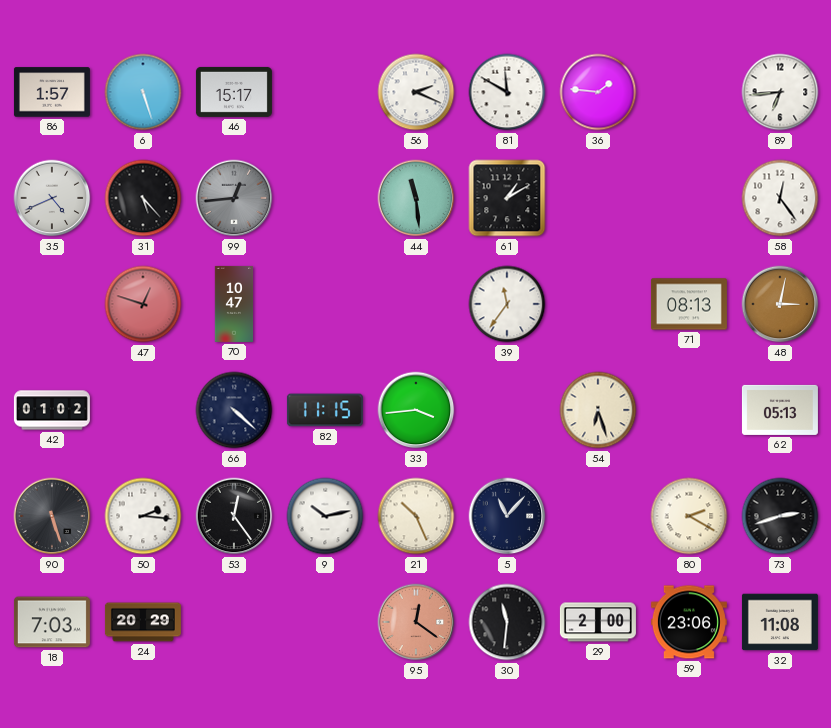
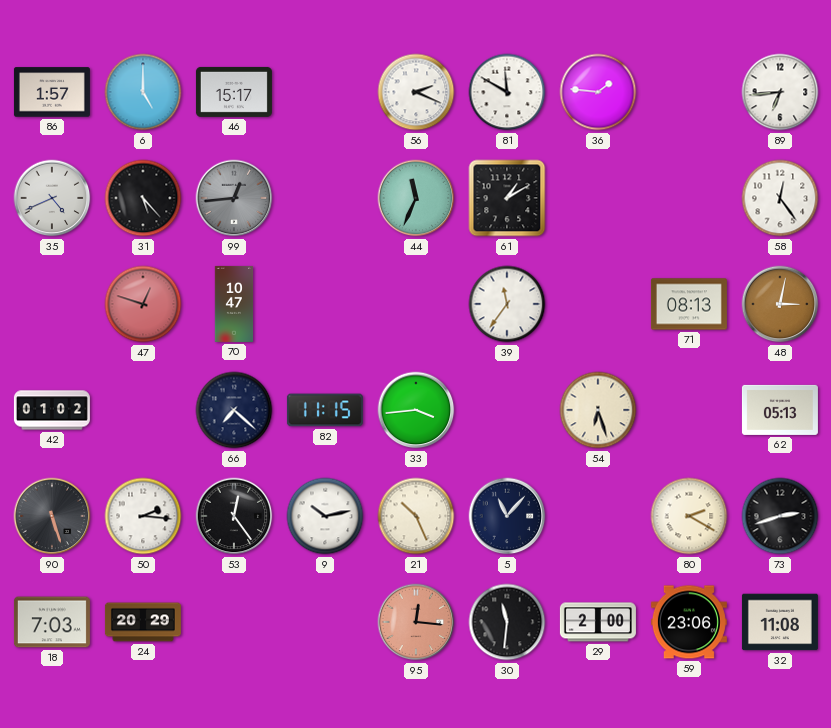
6: 5:27 -> 5:00 (143, 92)
44: 11:29 -> 11:34 (416, 198)
66: 4:22 -> 7:22 (234, 410)
95: 12:21 -> 12:16 (416, 622)
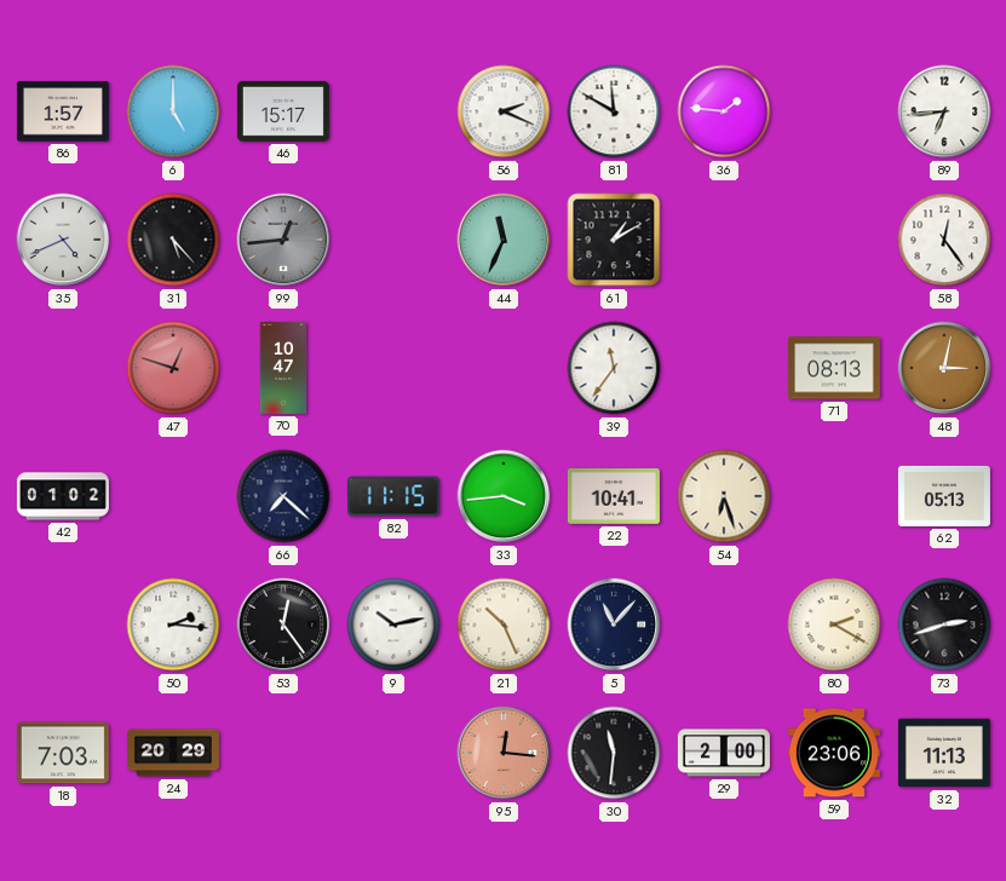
22: none -> 10:41 (614, 497)
90: 5:27 -> none (52, 516)
32: 11:08 -> 11:13 (944, 753)
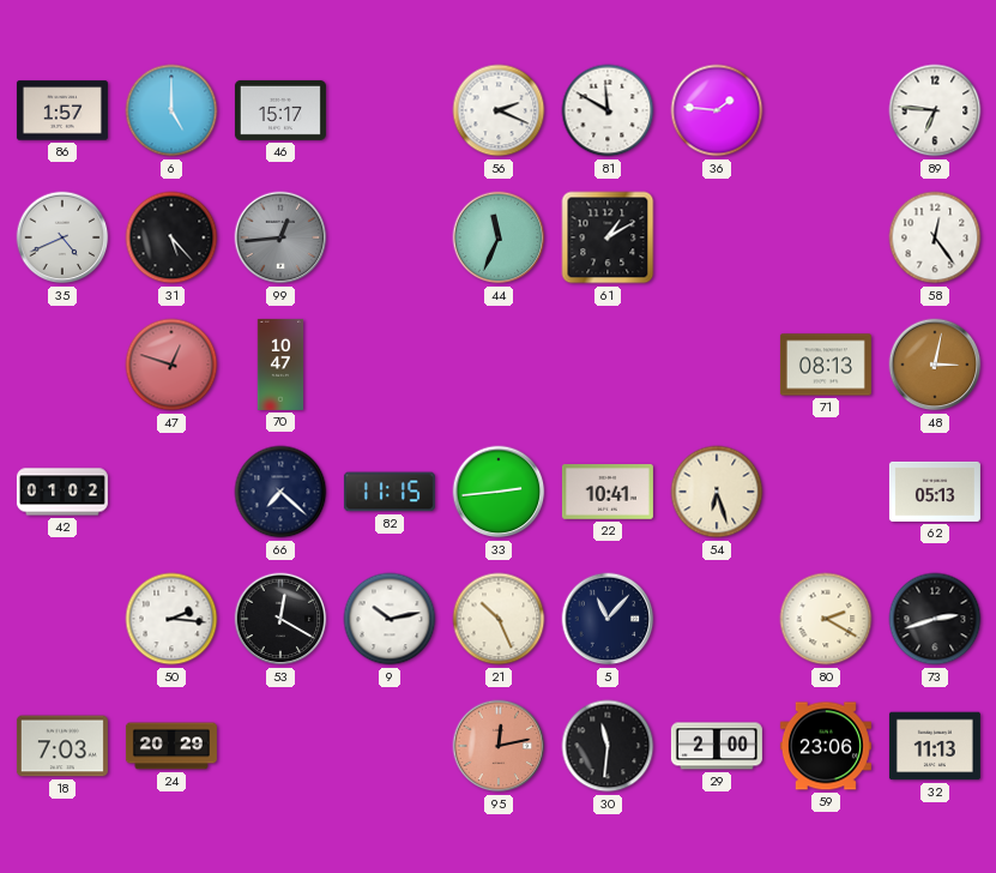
89: 6:44 -> 6:46 (935, 110)
39: 11:36 -> none (614, 368)
33: 3:44 -> 2:44 (499, 492)
53: 12:24 -> 12:20 (280, 619)
95: 12:16 -> 12:13 (499, 746)
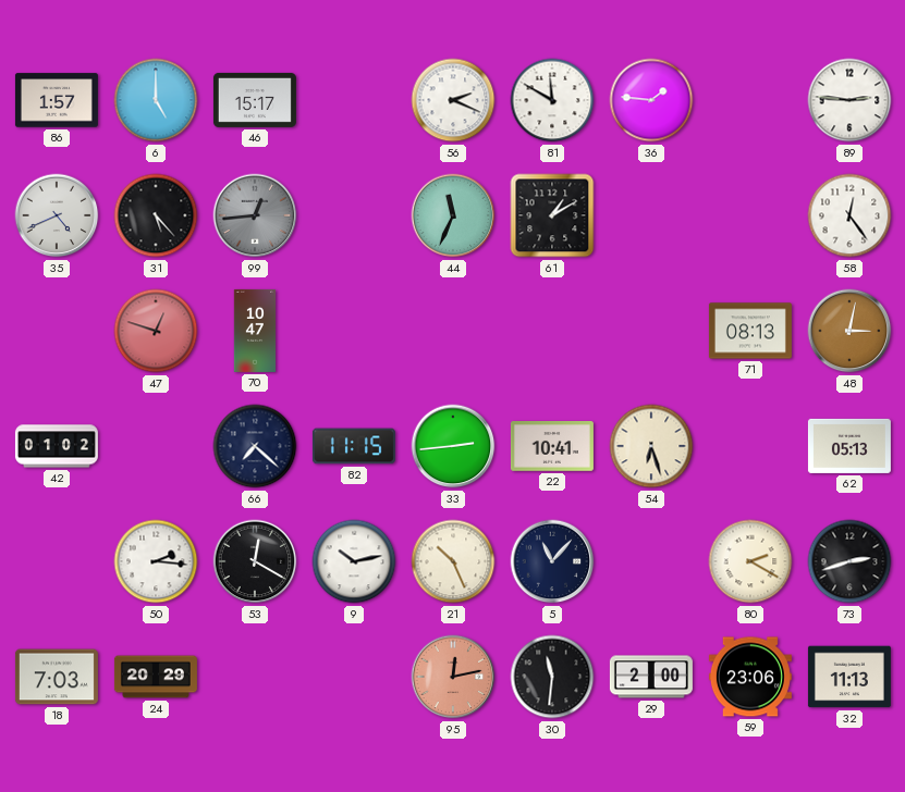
89: 6:46 -> 2:46 (849, 100)
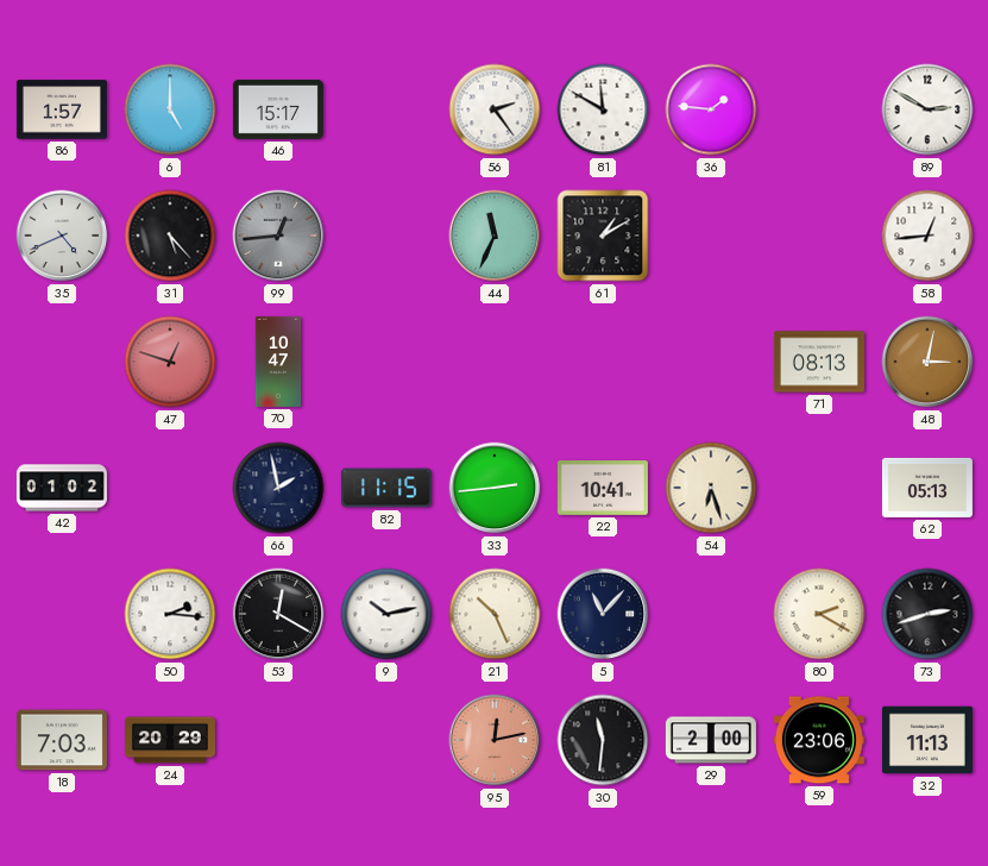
56: 2:19 -> 2:24 (495, 109)
89: 2:46 -> 2:50 (927, 109)
58: 12:24 -> 12:44 (927, 236)
66: 7:22 -> 1:58 (278, 488)
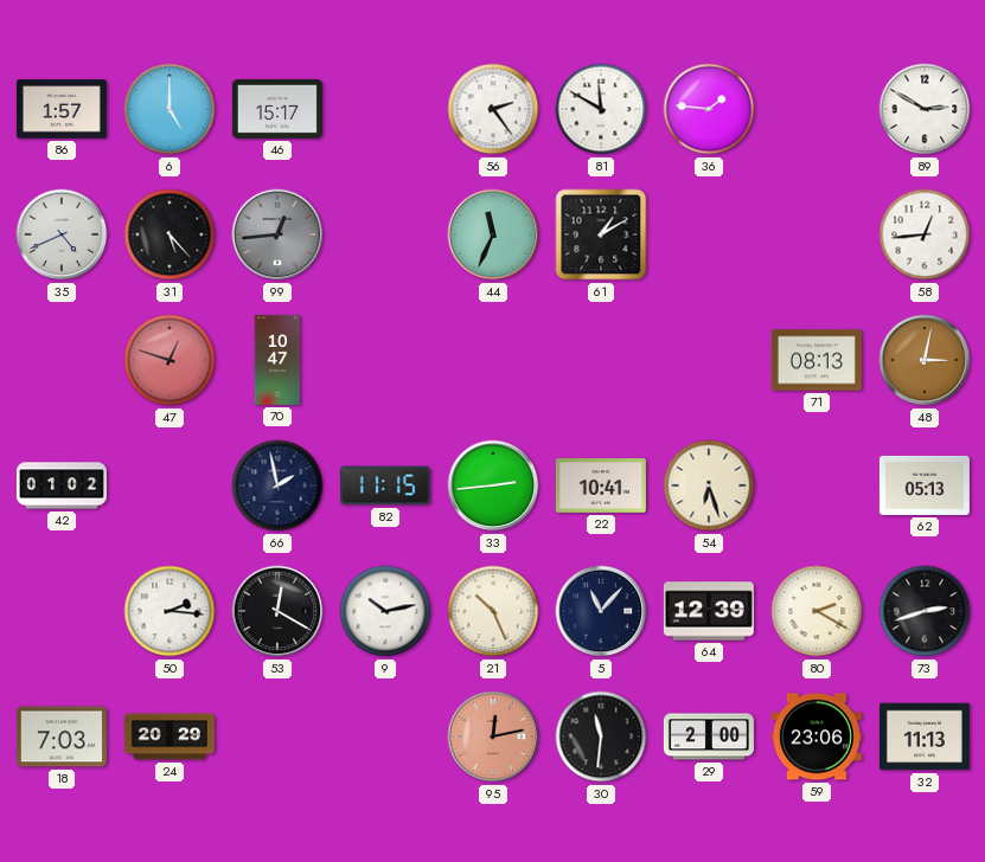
64: none -> 12:39 (709, 611)
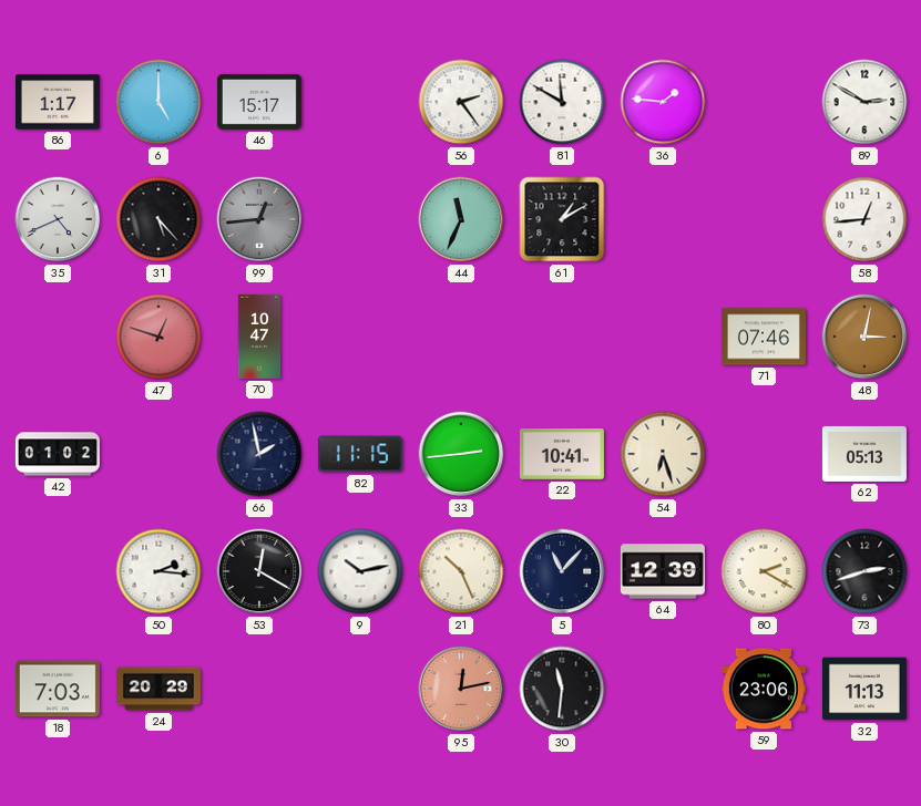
86: 1:57 -> 1:17 (58, 102)
71: 08:13 -> 07:46 (764, 337)
29: 2:00 -> none (709, 736)
